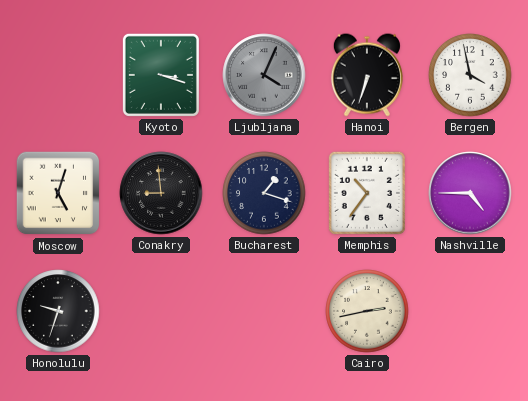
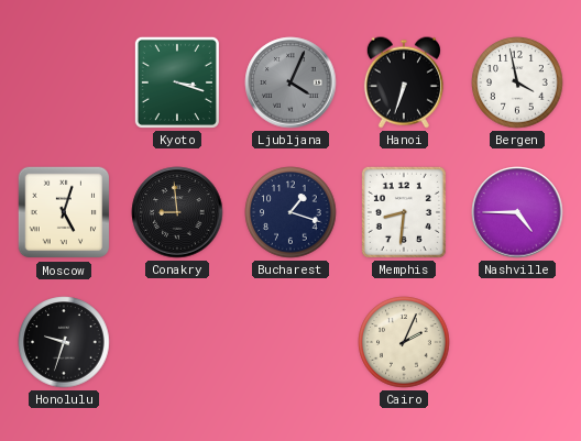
Memphis: 10:36 -> 8:31 (404, 212)
Cairo: 2:43 -> 2:04 (404, 342)
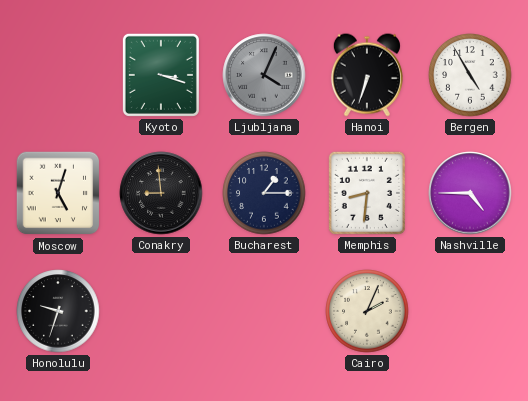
Bergen: 3:58 -> 4:55 (470, 75)
Bucharest: 1:18 -> 1:15 (264, 193)
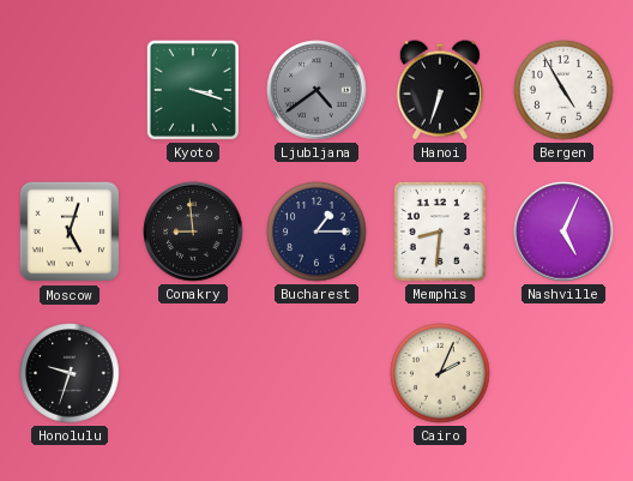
Ljubljana: 4:04 -> 4:39 (316, 90)
Nashville: 4:45 -> 5:04 (563, 232)
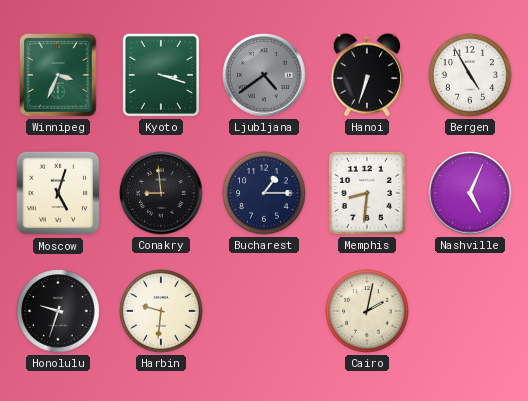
Winnipeg: none -> 3:34 (58, 75)
Harbin: none -> 9:31 (161, 311)
Cairo: 2:04 -> 2:02 (367, 311)
